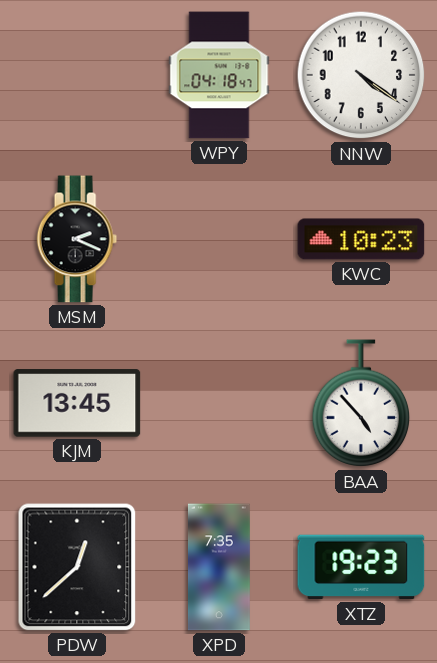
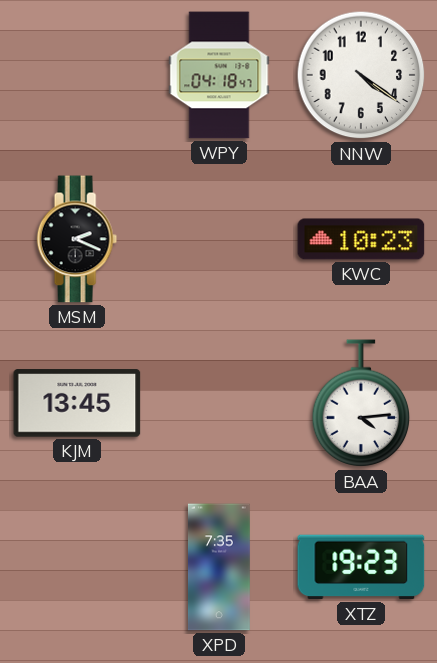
BAA: 4:53 -> 4:14 (361, 404)
PDW: 12:38 -> none (77, 567)
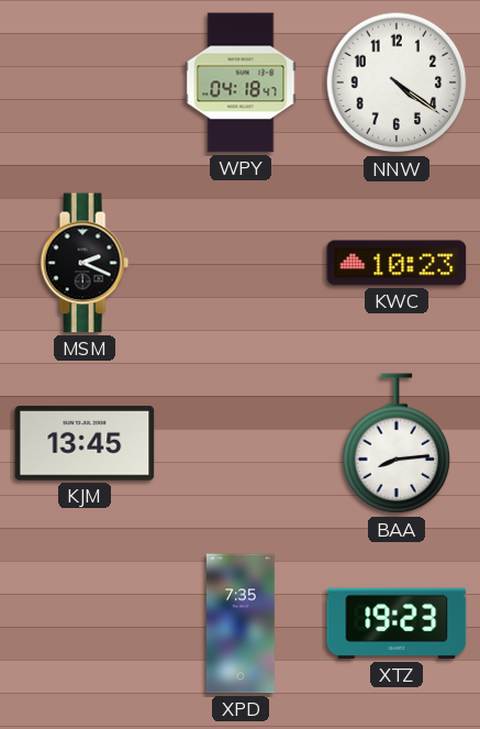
BAA: 4:14 -> 8:14 (397, 444)
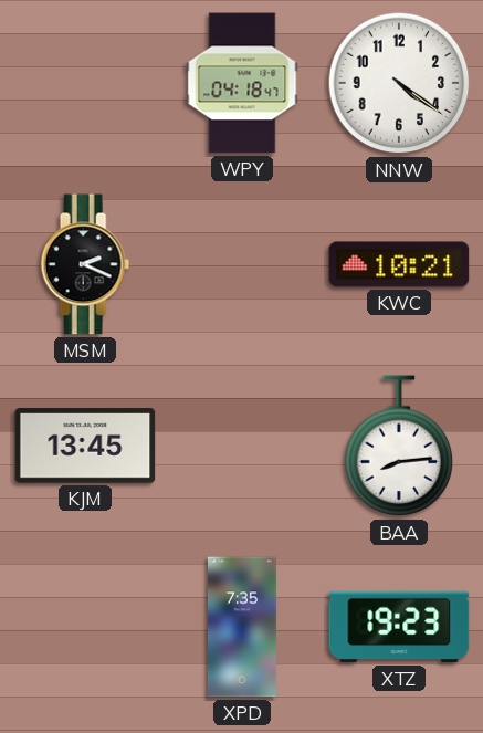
KWC: 10:23 -> 10:21 (399, 264)
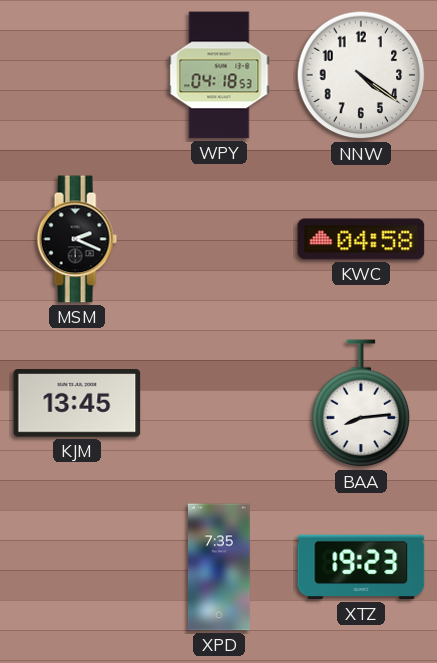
WPY: 04:18:47 -> 04:18:53 (219, 75)
KWC: 10:21 -> 04:58 (361, 239)
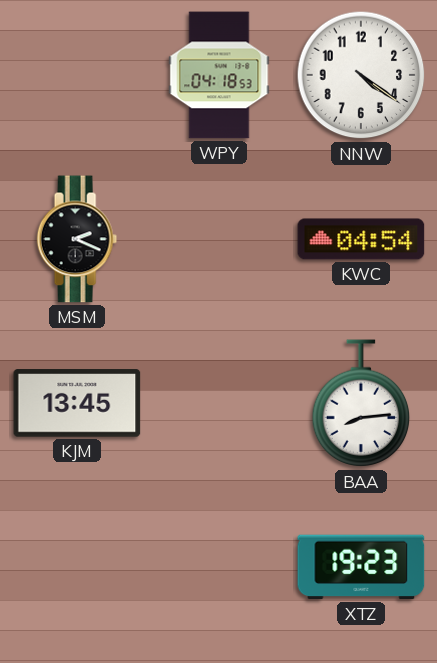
KWC: 04:58 -> 04:54 (361, 239)
XPD: 7:35 -> none (219, 567)
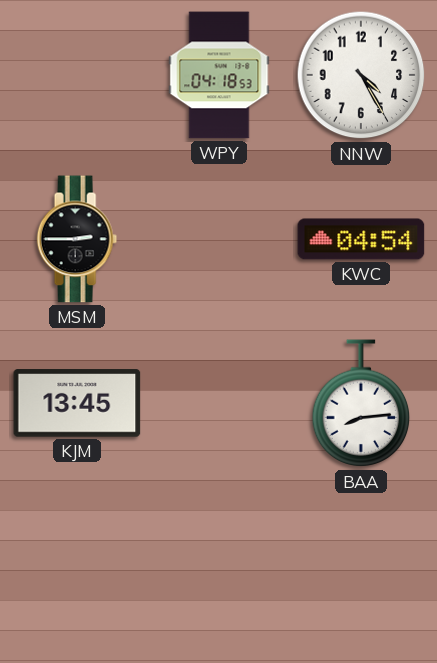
NNW: 4:21 -> 4:25 (361, 75)
MSM: 2:19 -> 2:45 (77, 239)
XTZ: 19:23 -> none (361, 567)
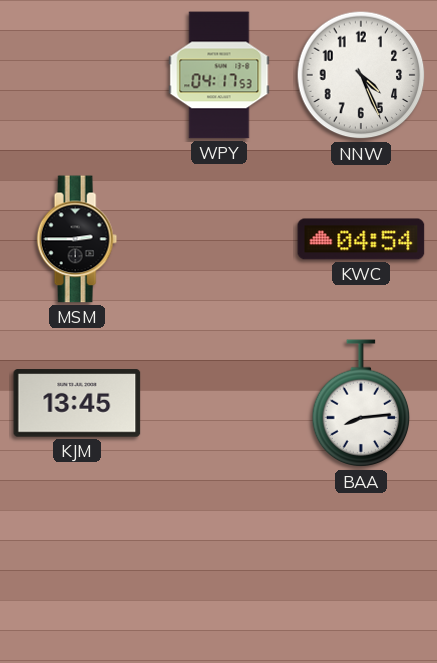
WPY: 04:18 -> 04:17 (219, 75)
NNW: 4:25 -> 4:26 (361, 75)
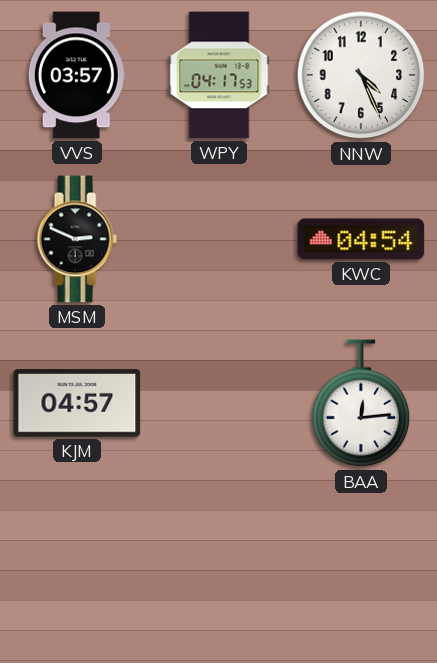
VVS: none -> 03:57 (77, 75)
MSM: 2:45 -> 2:49 (77, 239)
KJM: 13:45 -> 04:57 (77, 403)
BAA: 8:14 -> 12:14 (361, 404)
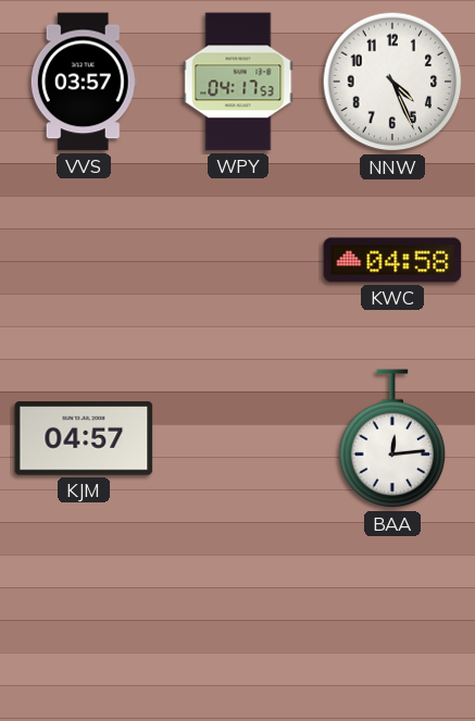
MSM: 2:49 -> none (77, 239)
KWC: 04:54 -> 04:58 (392, 260)
